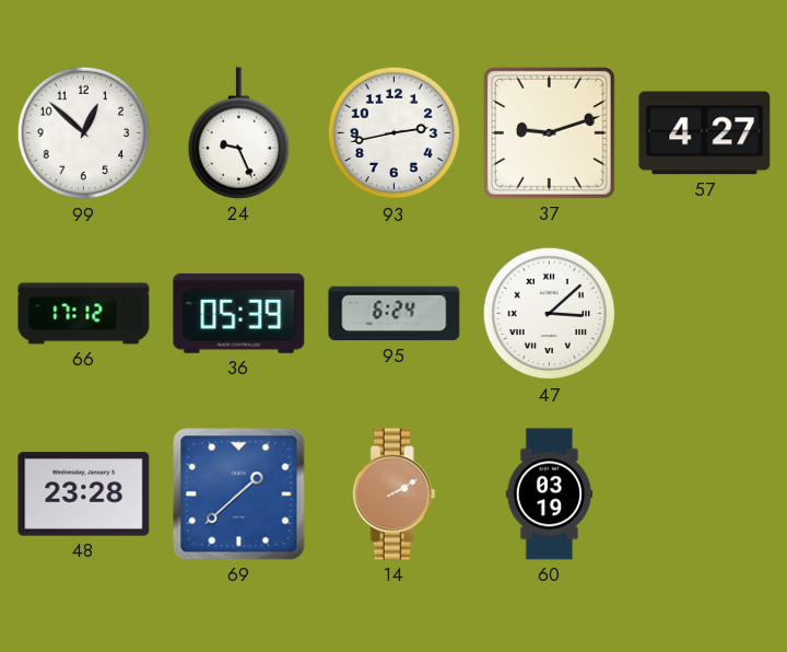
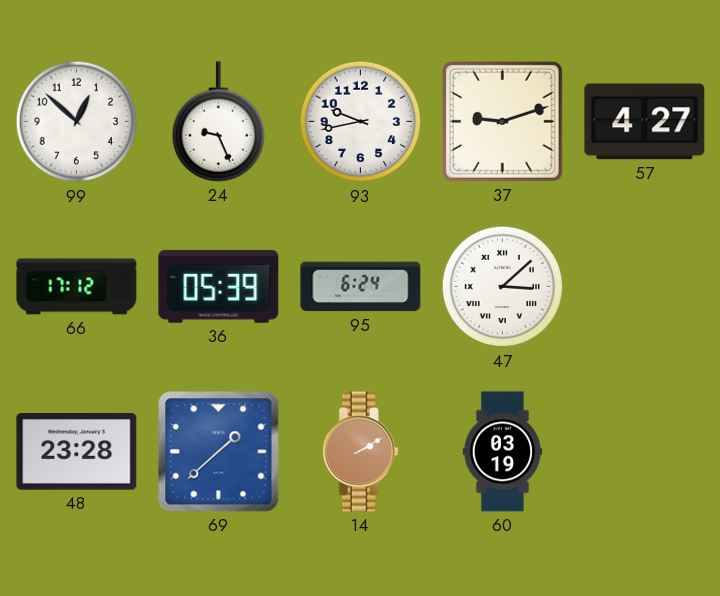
93: 2:43 -> 9:43 (361, 122)
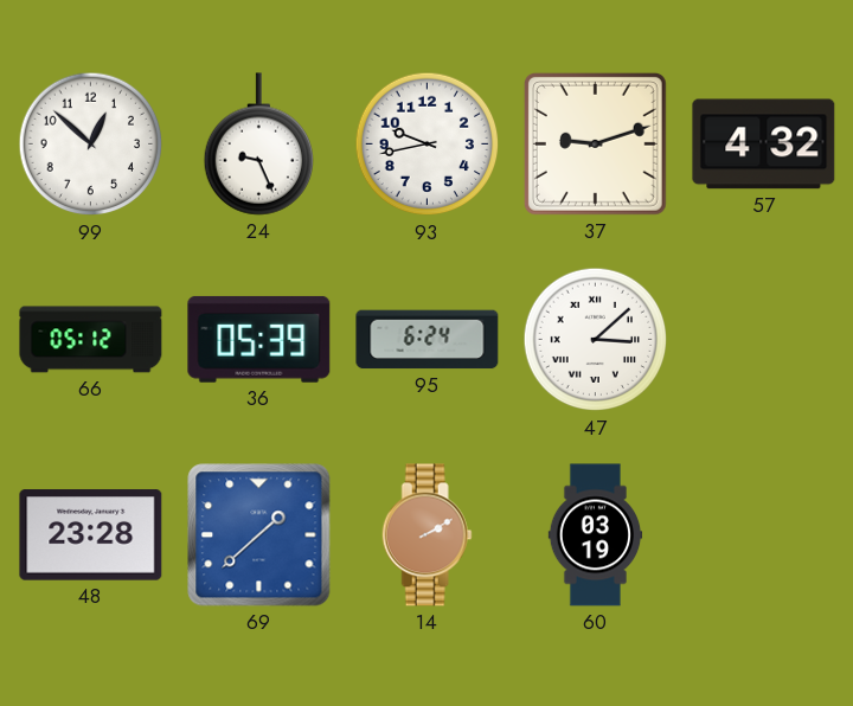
57: 4:27 -> 4:32 (764, 145)
66: 17:12 -> 05:12 (91, 340)
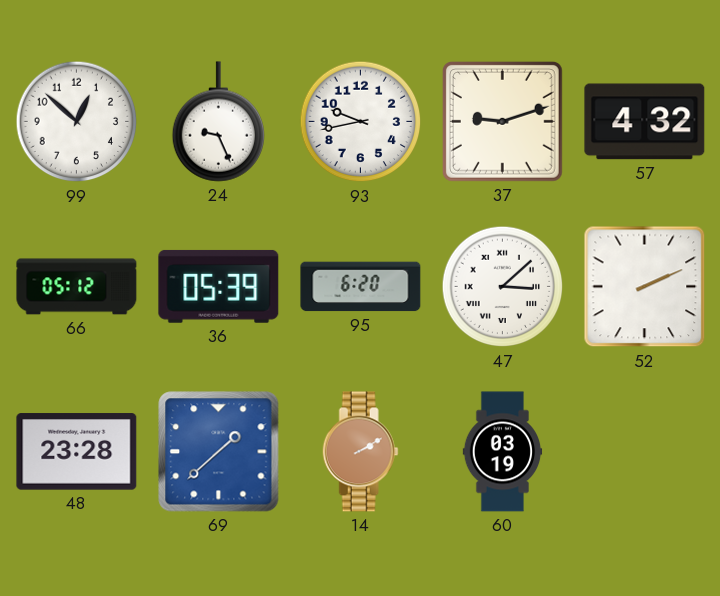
95: 6:24 -> 6:20 (361, 287)
52: none -> 2:11 (645, 287)
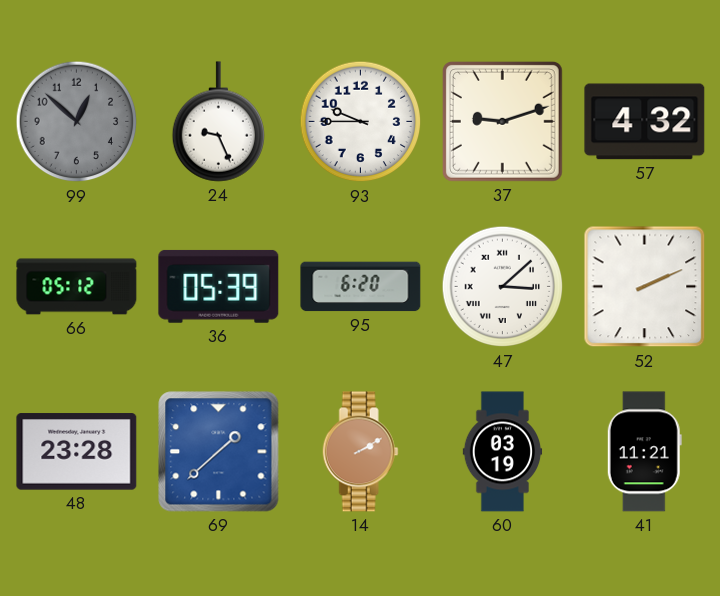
99 dial: white -> grey (77, 122)
93: 9:43 -> 9:45 (361, 122)
41: none -> 11:21 (644, 452)
